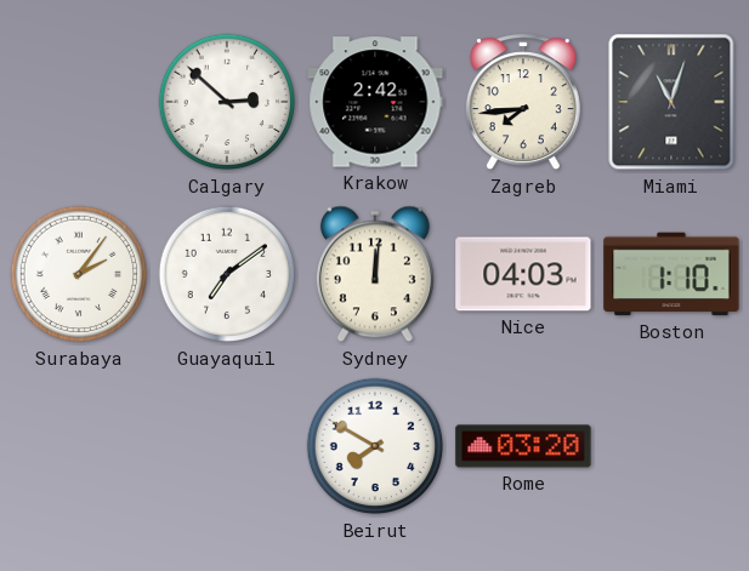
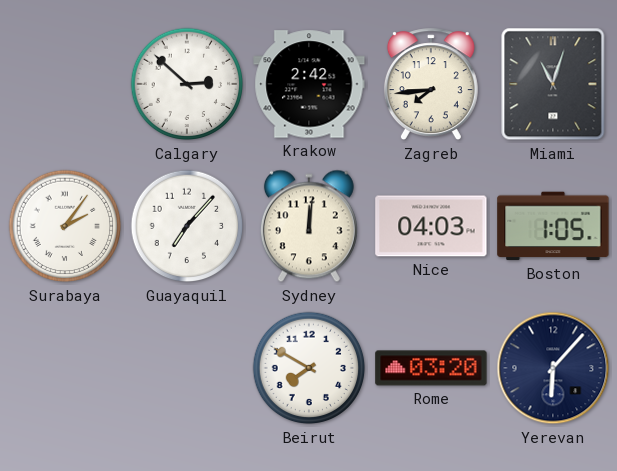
Guayaquil: 7:09 -> 7:07 (187, 226)
Boston: 1:10 -> 1:05 (553, 226)
Yerevan: none -> 6:07 (553, 368)
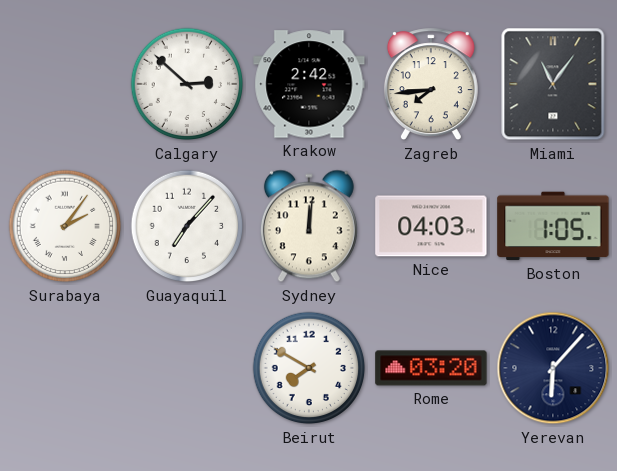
Miami: 11:03 -> 11:06 (553, 84)
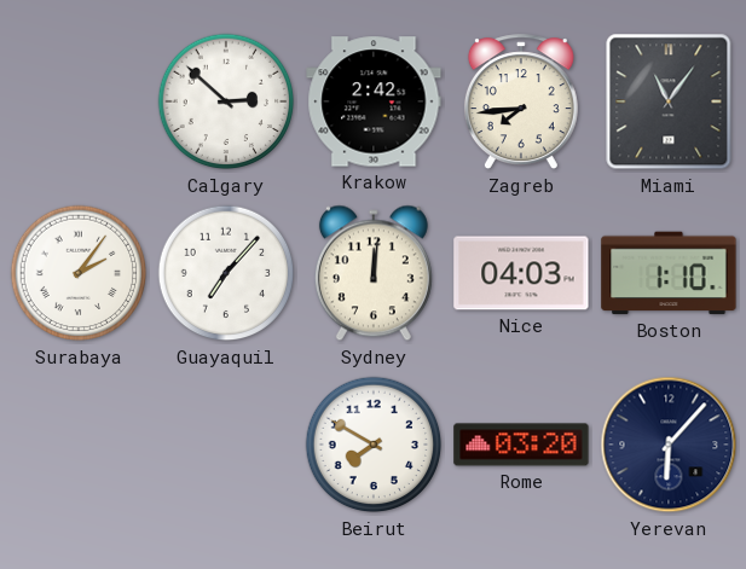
Boston: 1:05 -> 1:10 (669, 273)
